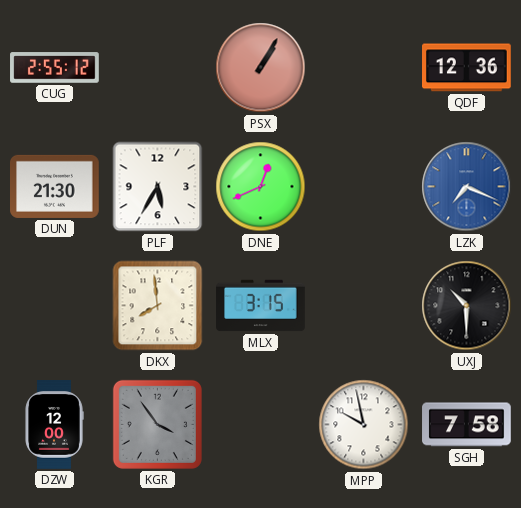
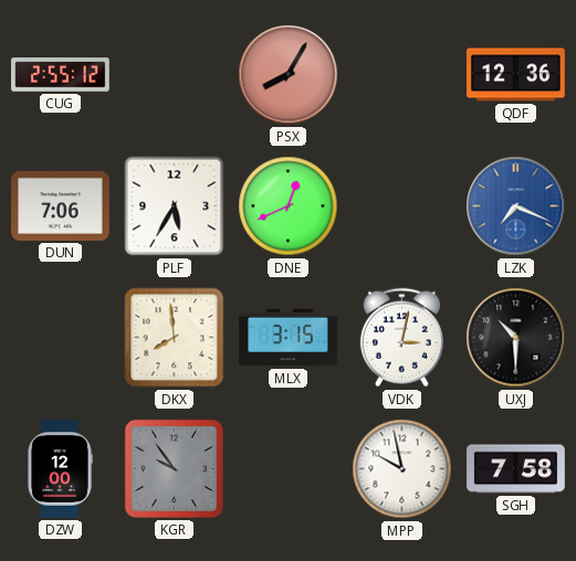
PSX: 1:05 -> 8:05 (289, 75)
DUN: 21:30 -> 7:06 (61, 205)
VDK: none -> 3:02 (401, 338)
KGR: 3:54 -> 9:54 (174, 468)
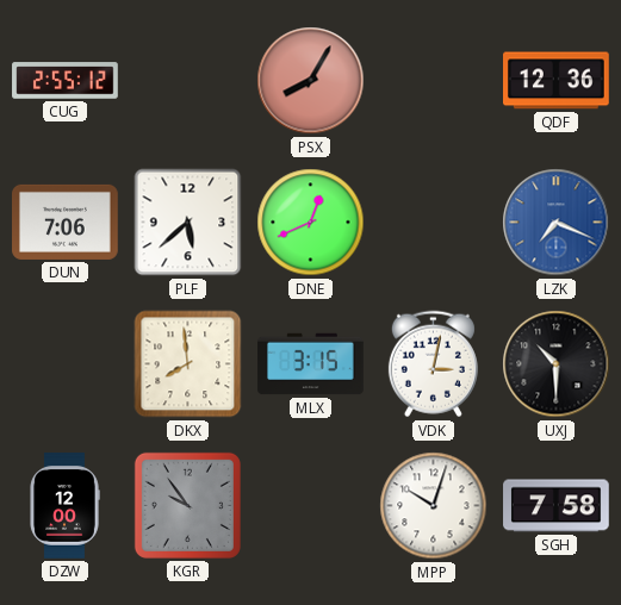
PLF: 5:35 -> 5:38 (188, 223)
MPP: 9:58 -> 10:03 (434, 506)
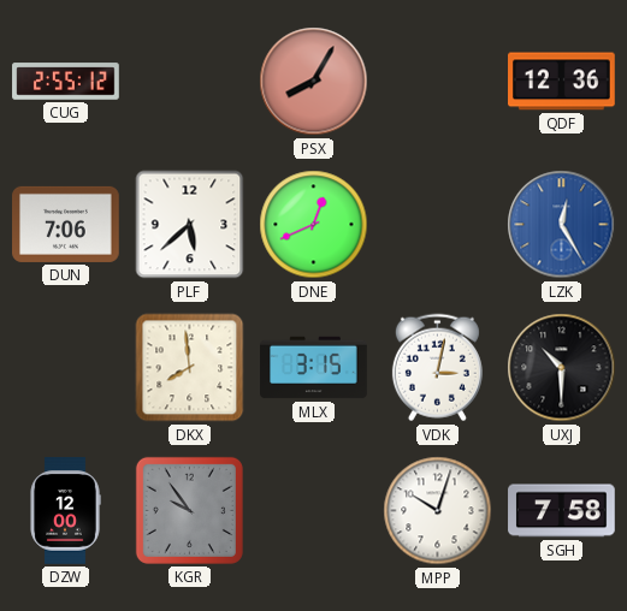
LZK: 7:19 -> 12:25 (562, 225)
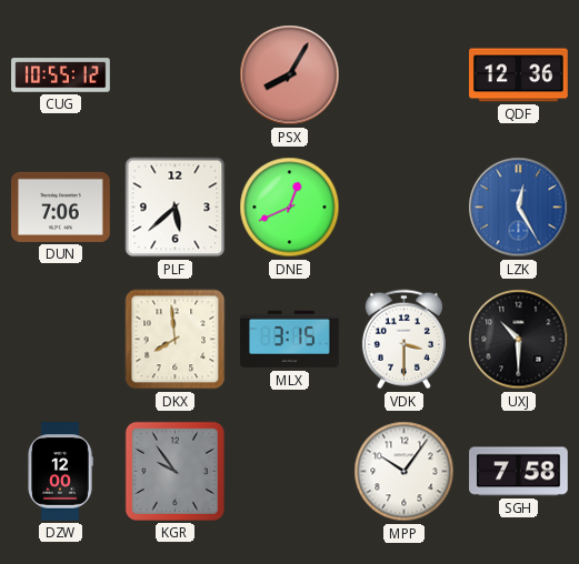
CUG: 2:55 -> 10:55 (61, 75)
VDK: 3:02 -> 3:30 (403, 340)
MPP: 10:03 -> 10:06 (405, 472)
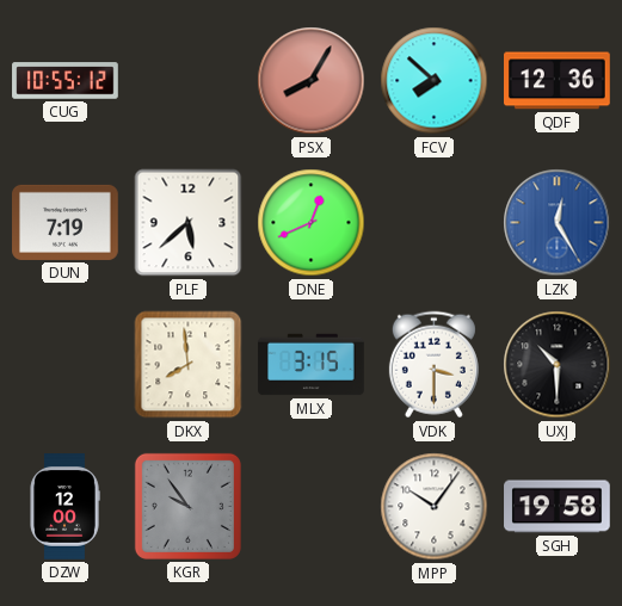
FCV: none -> 7:52 (435, 81)
DUN: 7:06 -> 7:19 (66, 222)
SGH: 7:58 -> 19:58 (558, 507)
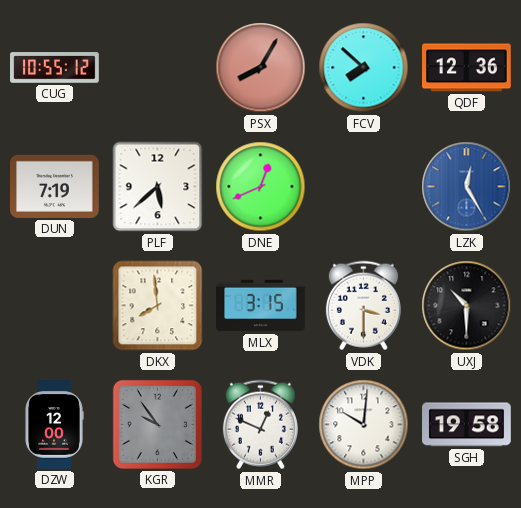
MMR: none -> 12:49 (260, 425)
MPP: 10:06 -> 10:01 (364, 425)
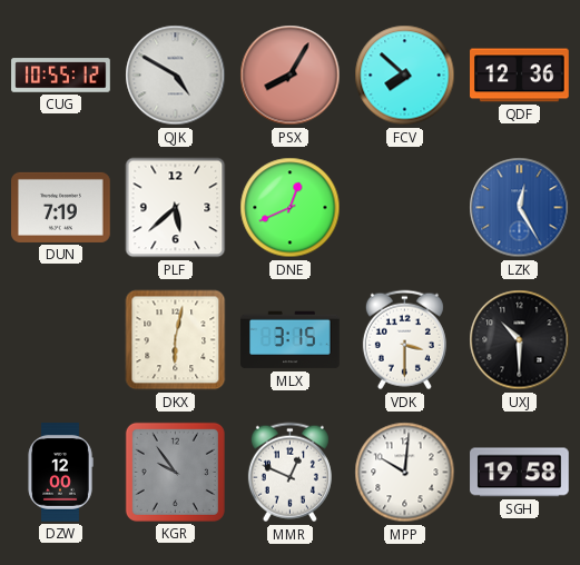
QJK: none -> 4:50 (176, 76)
DKX: 7:59 -> 6:02 (176, 340)
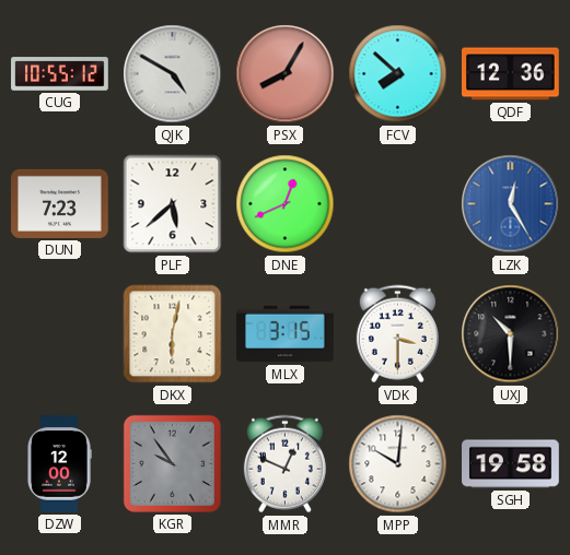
DUN: 7:19 -> 7:23 (60, 203)
